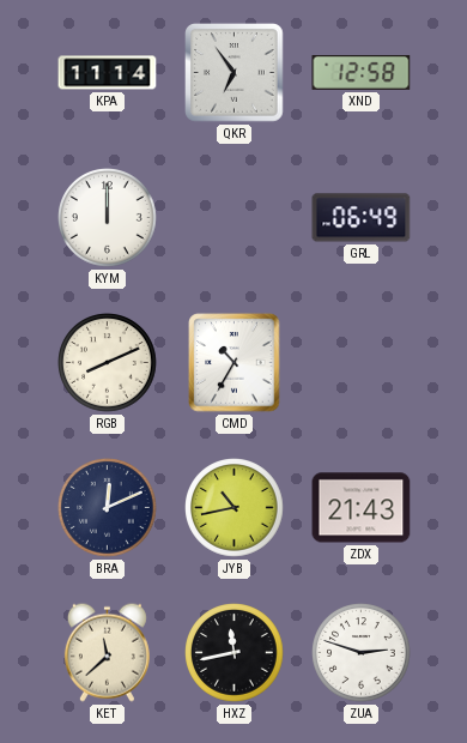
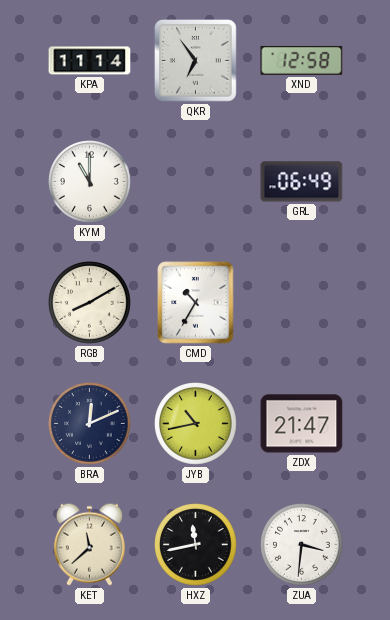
KYM: 12:00 -> 11:00 (90, 182)
RGB: 8:11 -> 8:10 (90, 303)
ZDX: 21:43 -> 21:47 (302, 424)
ZUA: 2:48 -> 3:31 (302, 545)
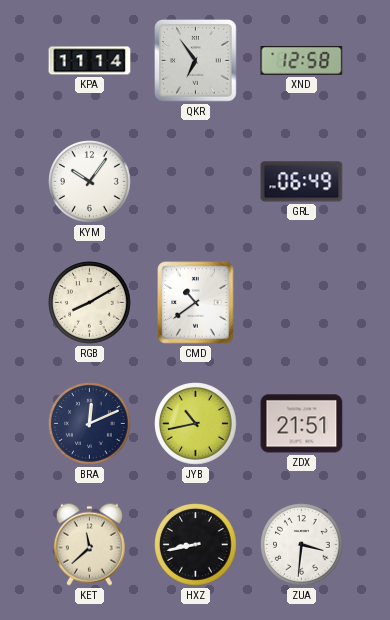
KYM: 11:00 -> 10:06 (90, 182)
CMD: 10:35 -> 10:39 (196, 303)
ZDX: 21:47 -> 21:51 (302, 424)
HXZ: 11:43 -> 8:43 (196, 545)
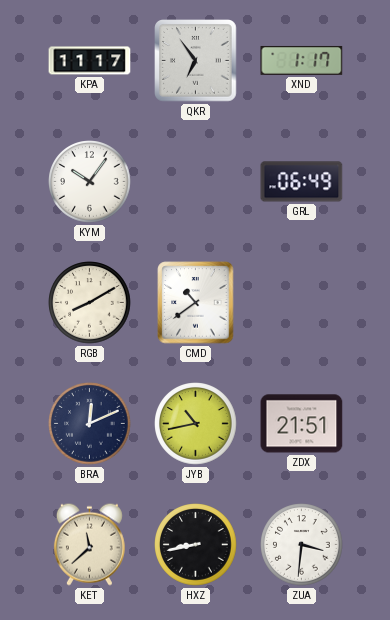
KPA: 11:14 -> 11:17 (90, 61)
XND: 12:58 -> 1:17 (302, 60)
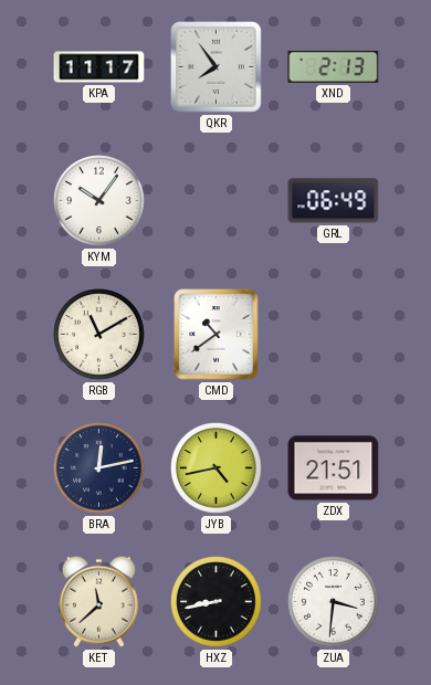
QKR: 6:54 -> 7:54 (217, 67)
XND: 1:17 -> 2:13 (334, 66)
RGB: 8:10 -> 11:10 (99, 335)
BRA: 12:11 -> 12:13 (99, 468)
JYB: 10:43 -> 4:43 (217, 468)
